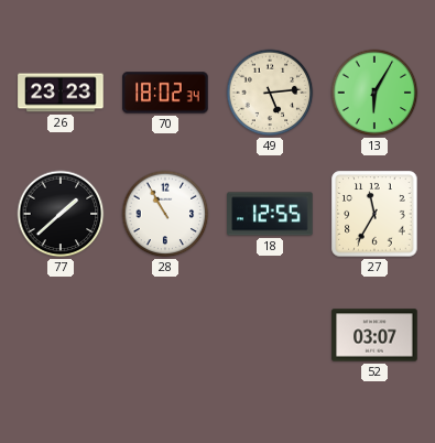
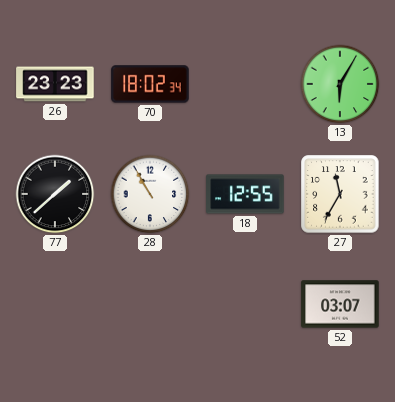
49: 5:14 -> none (270, 93)
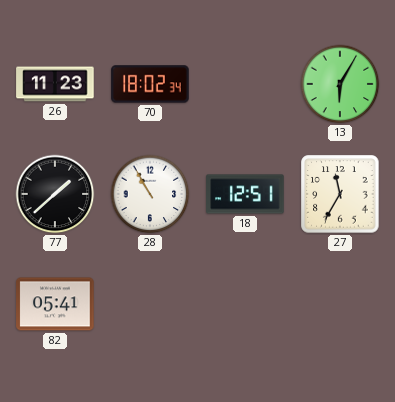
26: 23:23 -> 11:23 (55, 84)
18: 12:55 -> 12:51 (245, 194)
82: none -> 05:41 (55, 304)
52: 03:07 -> none (340, 304)
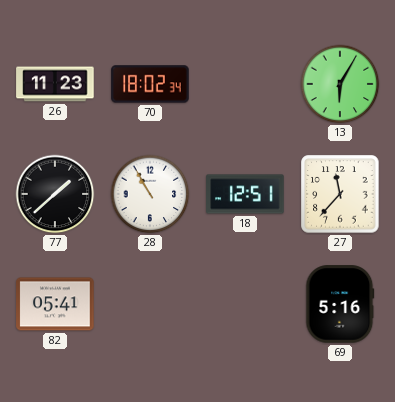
27: 11:35 -> 11:37 (340, 194)
69: none -> 5:16 (340, 304)
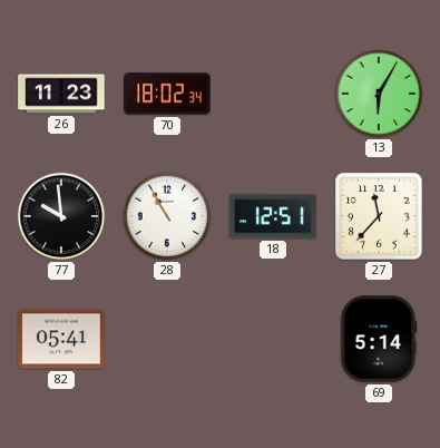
77: 1:38 -> 9:59 (61, 216)
69: 5:16 -> 5:14 (379, 339)
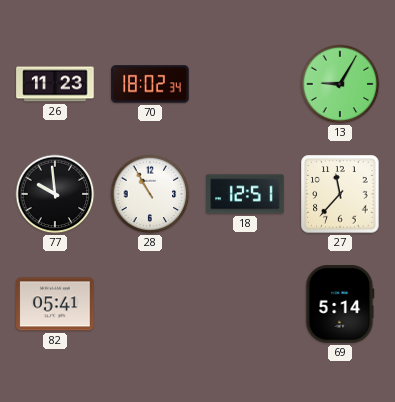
13: 6:05 -> 9:05 (340, 84)
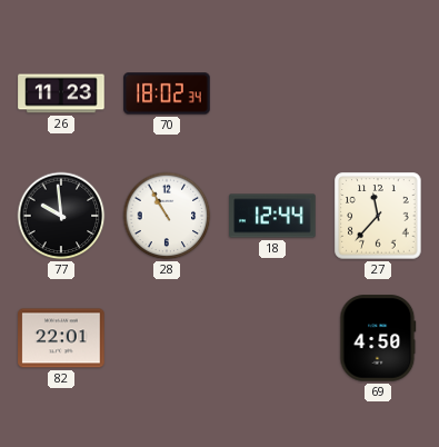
13: 9:05 -> none (340, 84)
18: 12:51 -> 12:44 (272, 216)
82: 05:41 -> 22:01 (61, 338)
69: 5:14 -> 4:50 (378, 338)
